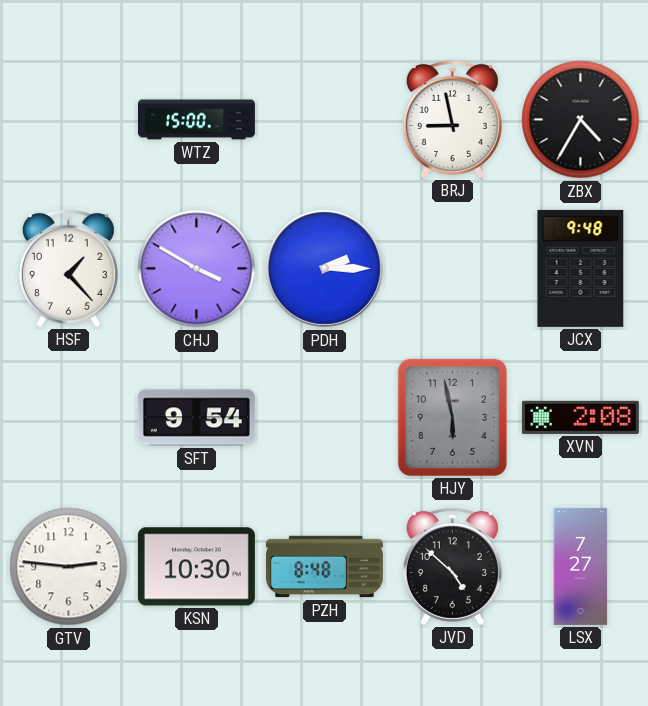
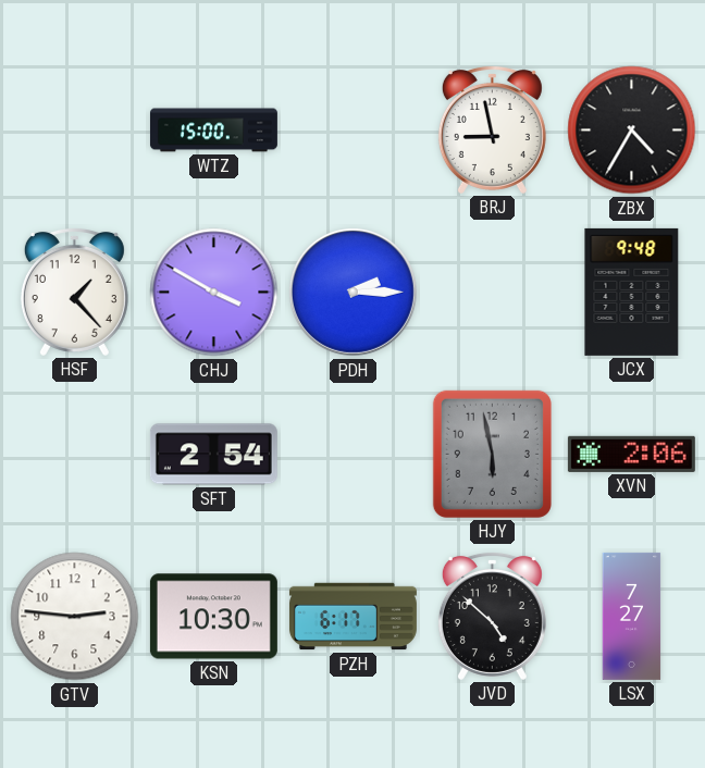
SFT: 9:54 -> 2:54 (213, 455)
XVN: 2:08 -> 2:06 (631, 454)
PZH: 8:48 -> 6:17 (352, 617)
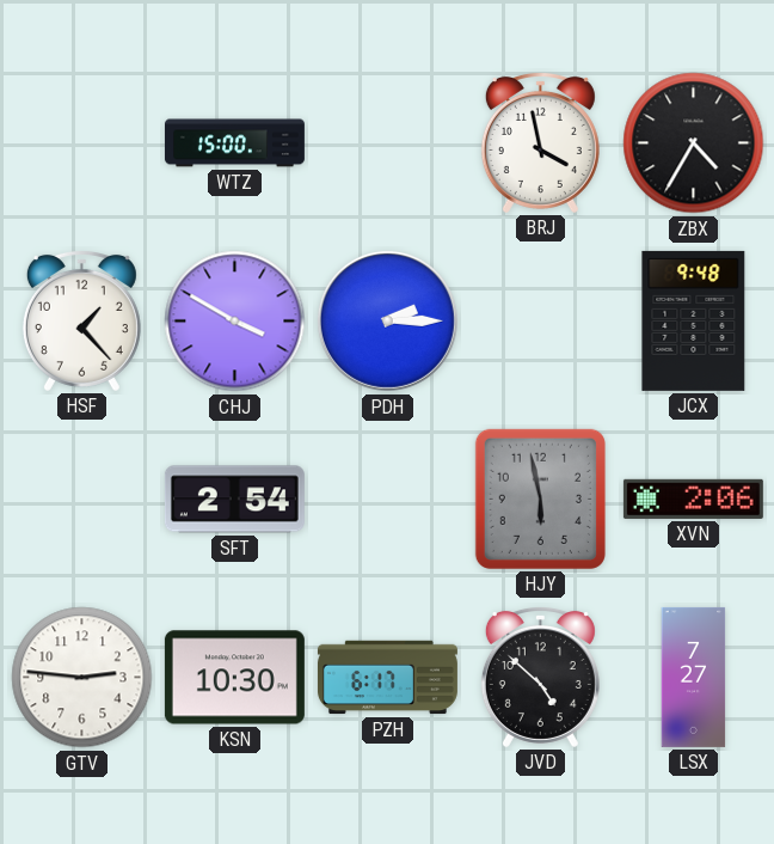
BRJ: 8:58 -> 3:58 (540, 142)
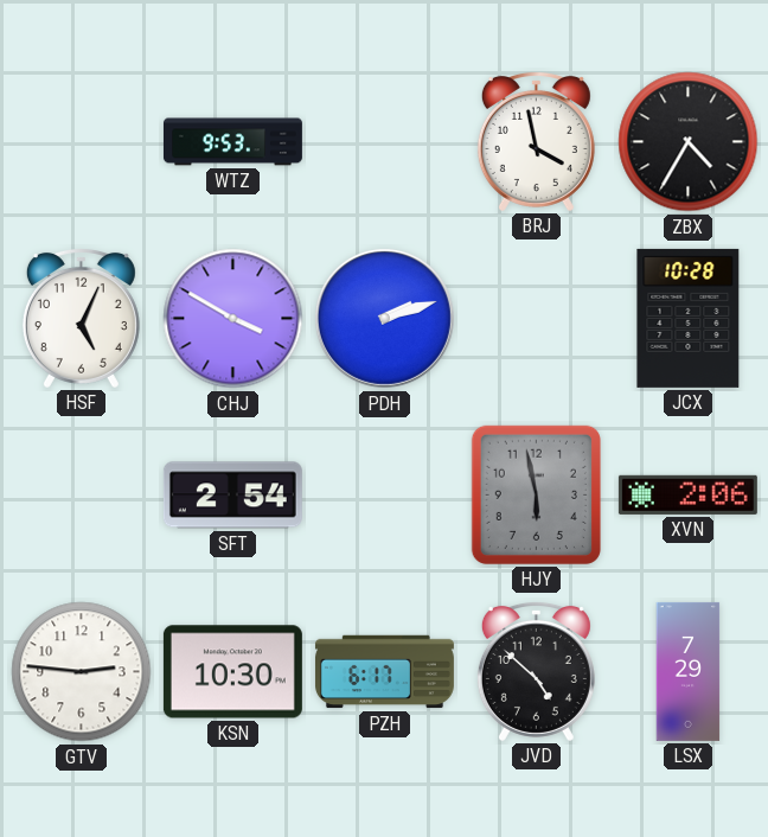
WTZ: 15:00 -> 9:53 (232, 142)
HSF: 1:23 -> 5:04 (81, 318)
PDH: 2:15 -> 2:12 (384, 318)
JCX: 9:48 -> 10:28 (689, 318)
LSX: 7:27 -> 7:29 (689, 671)
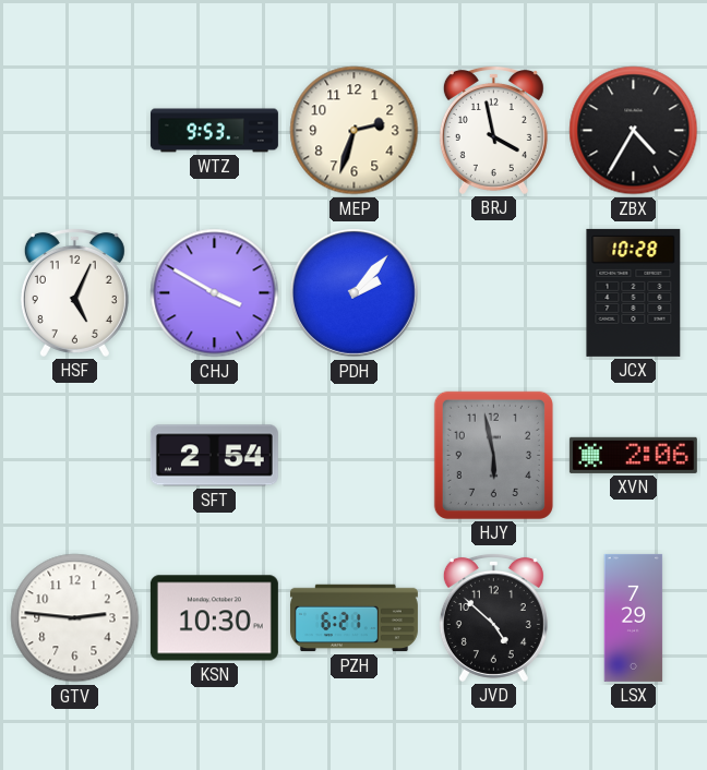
MEP: none -> 2:33 (355, 131)
PDH: 2:12 -> 2:07 (353, 292)
PZH: 6:17 -> 6:21 (353, 618)
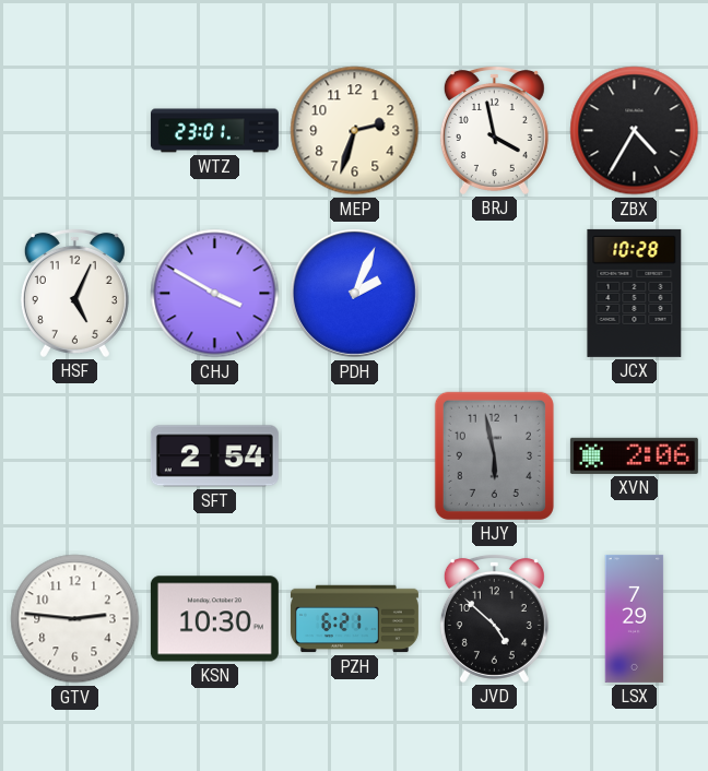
WTZ: 9:53 -> 23:01 (214, 131)
PDH: 2:07 -> 2:04 (354, 293)
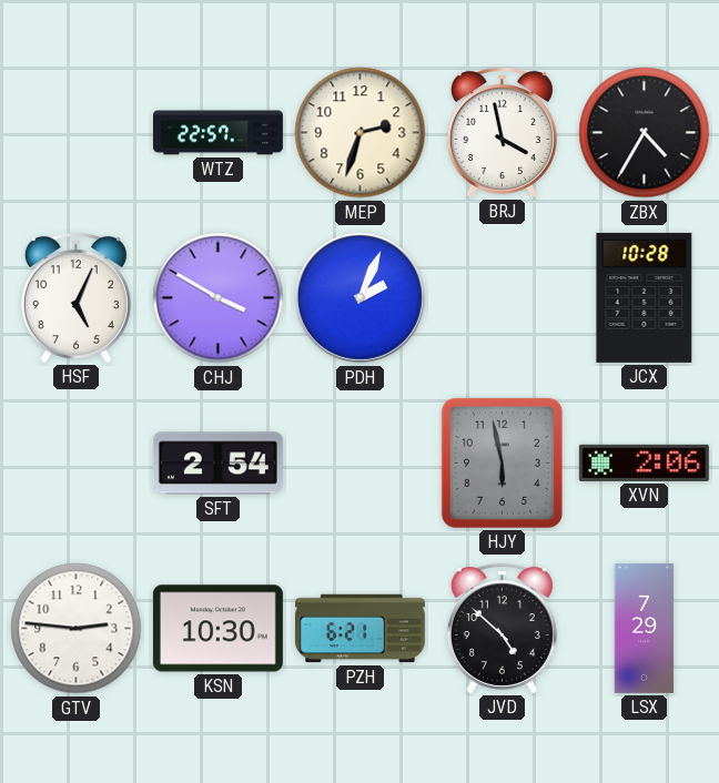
WTZ: 23:01 -> 22:57 (217, 133)
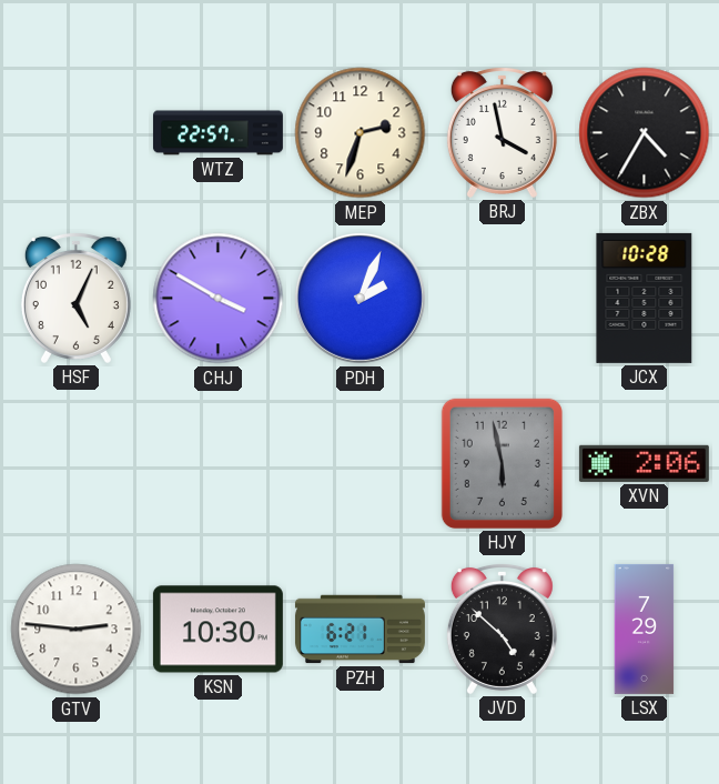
SFT: 2:54 -> none (217, 464)
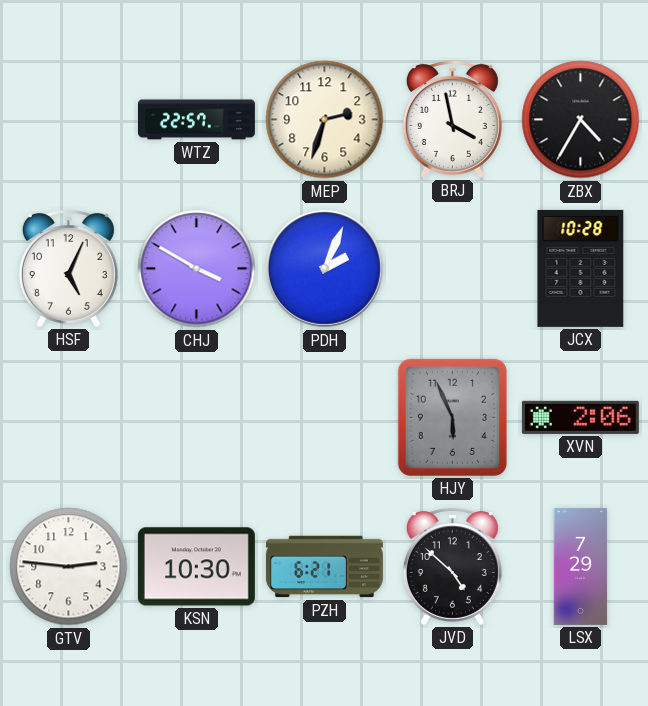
HJY: 5:58 -> 5:56 (452, 417)
